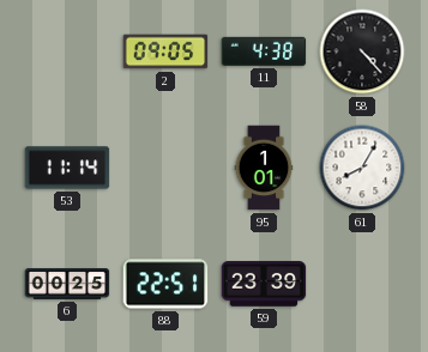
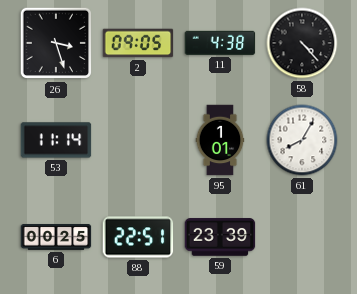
26: none -> 3:27 (56, 43)
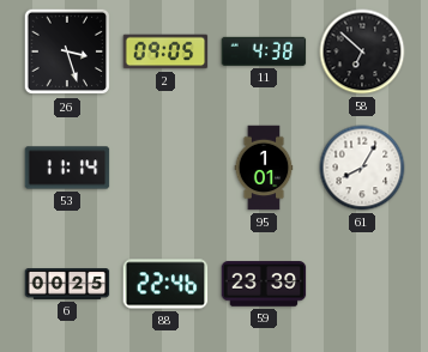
58: 4:23 -> 6:52 (362, 51)
88: 22:51 -> 22:46 (165, 284)
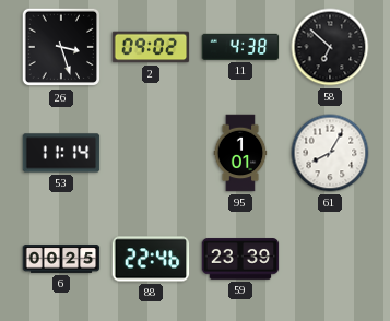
2: 09:05 -> 09:02 (151, 47)
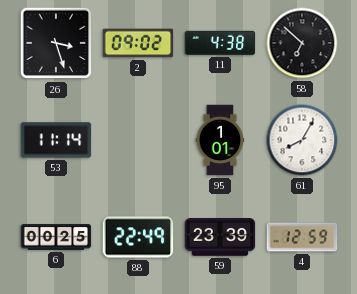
88: 22:46 -> 22:49 (138, 237)
4: none -> 12:59 (302, 237)
